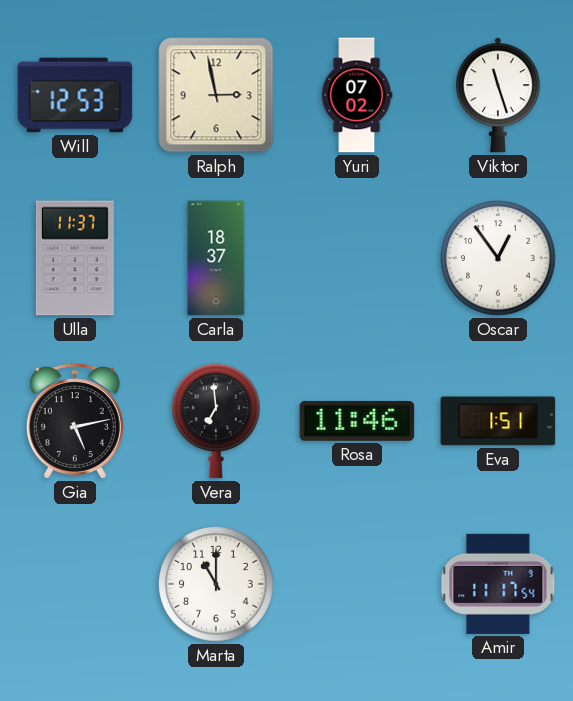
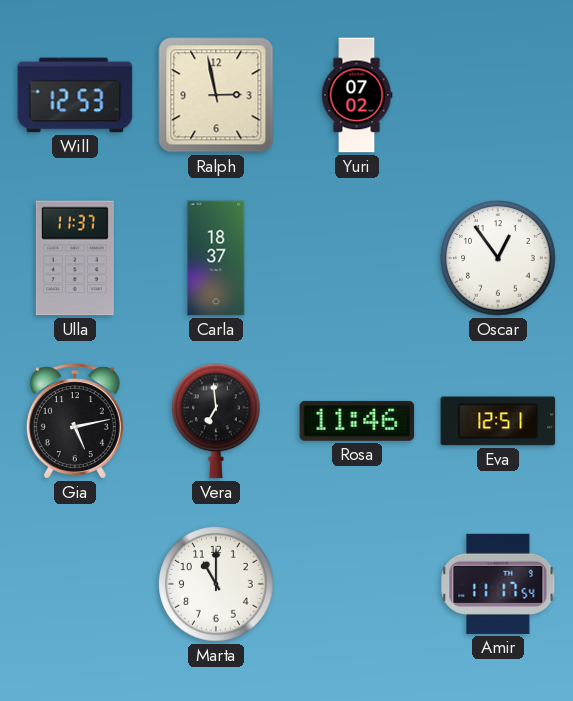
Viktor: 11:27 -> none (498, 95)
Eva: 1:51 -> 12:51 (498, 421)
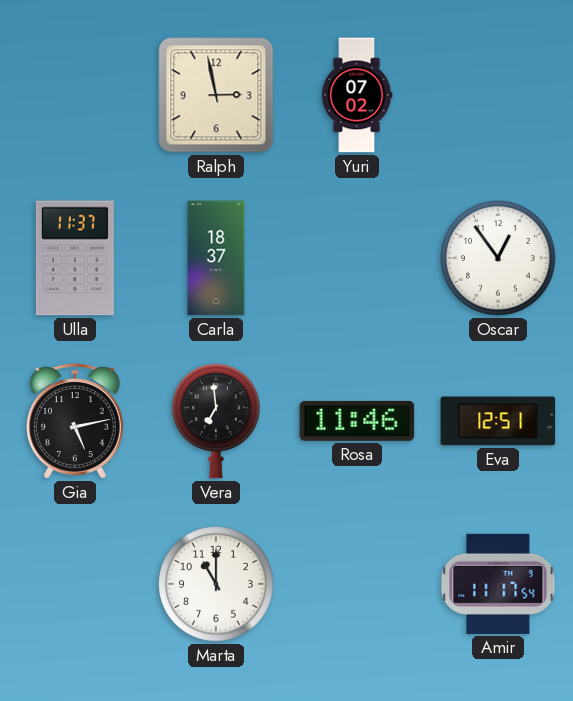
Will: 12:53 -> none (75, 95)
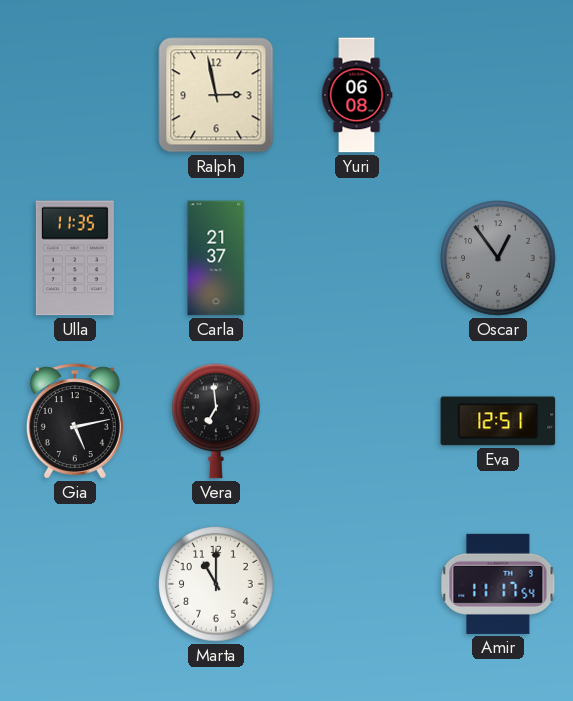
Yuri: 07:02 -> 06:08 (357, 95)
Ulla: 11:37 -> 11:35 (75, 258)
Carla: 18:37 -> 21:37 (216, 258)
Oscar dial: white -> grey (498, 258)
Rosa: 11:46 -> none (357, 421)
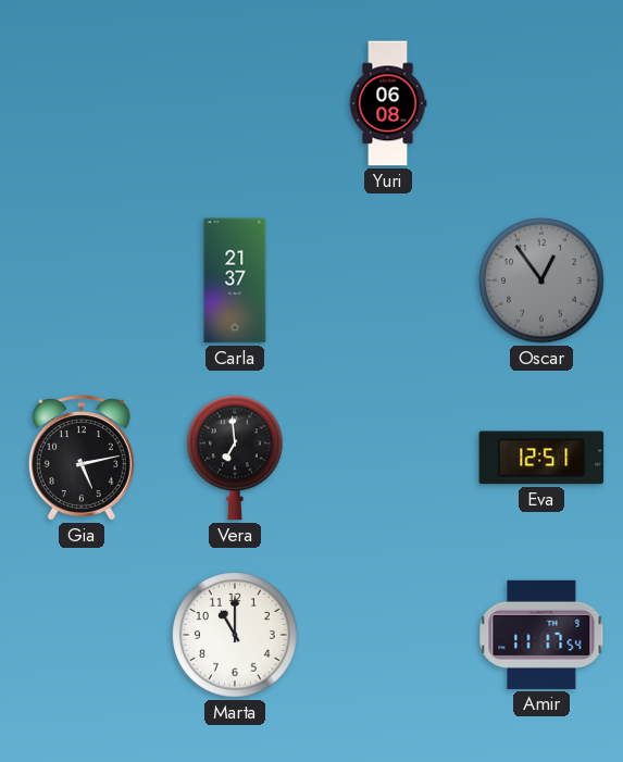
Ralph: 2:58 -> none (216, 95)
Ulla: 11:35 -> none (75, 258)
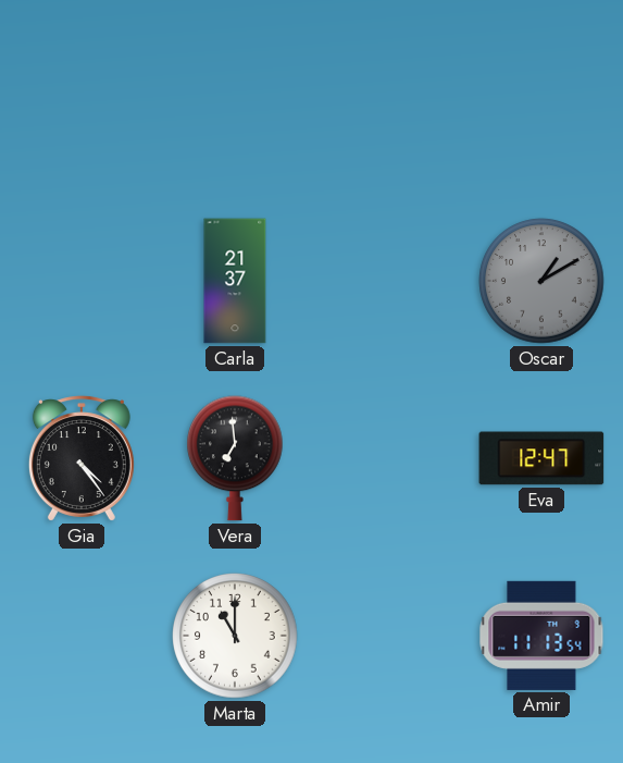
Yuri: 06:08 -> none (388, 103)
Oscar: 12:54 -> 1:10 (541, 281)
Gia: 5:13 -> 4:24 (82, 458)
Eva: 12:51 -> 12:47 (541, 458)
Amir: 11:17 -> 11:13 (541, 636)
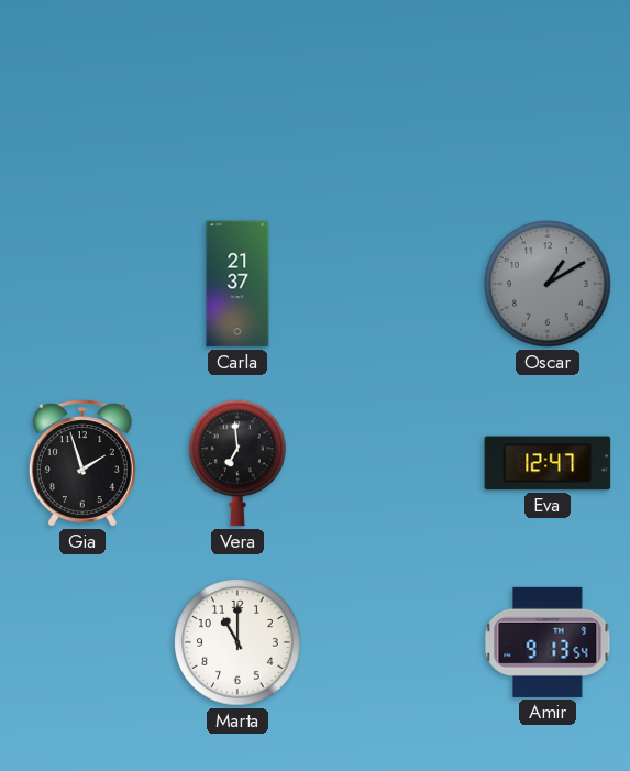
Gia: 4:24 -> 1:57 (82, 463)
Amir: 11:13 -> 9:13 (548, 642)
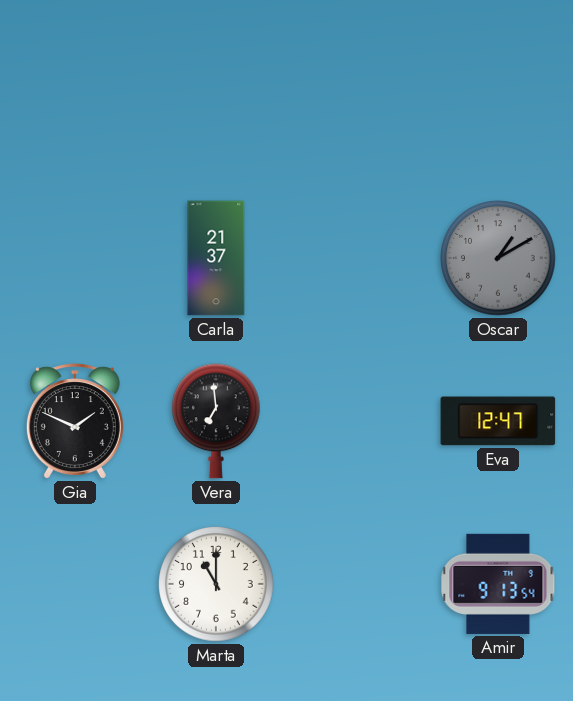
Gia: 1:57 -> 1:49 (75, 421)
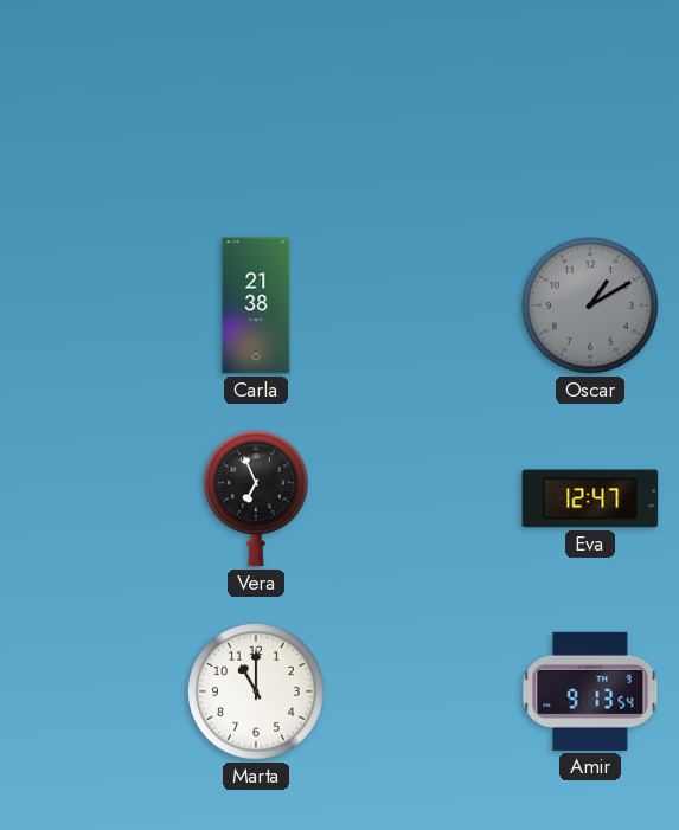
Carla: 21:37 -> 21:38 (256, 305)
Gia: 1:49 -> none (75, 421)
Vera: 6:59 -> 6:56 (257, 498)
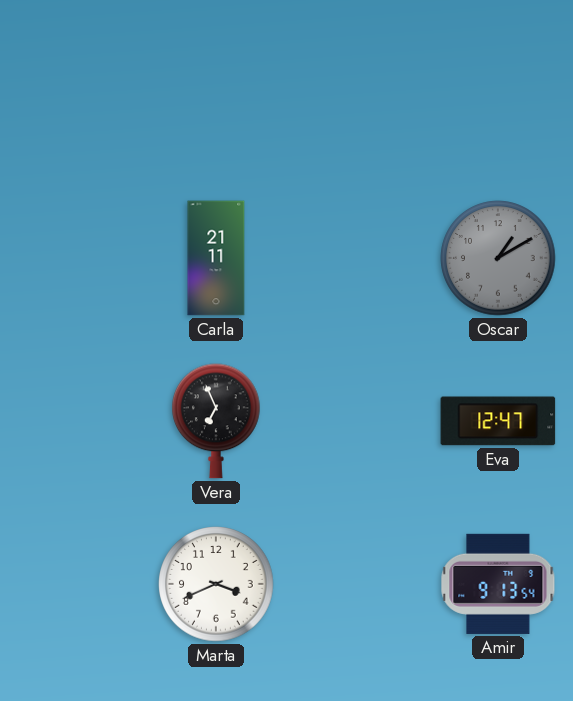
Carla: 21:38 -> 21:11 (216, 258)
Marta: 11:00 -> 3:41 (216, 584)
